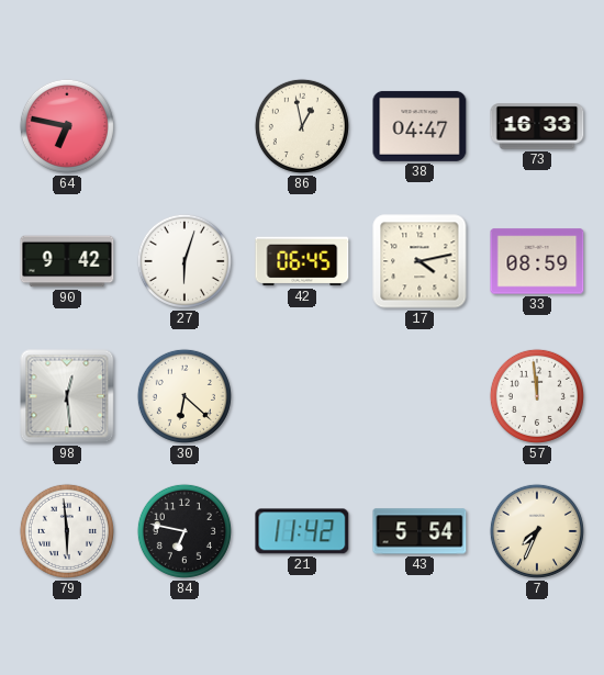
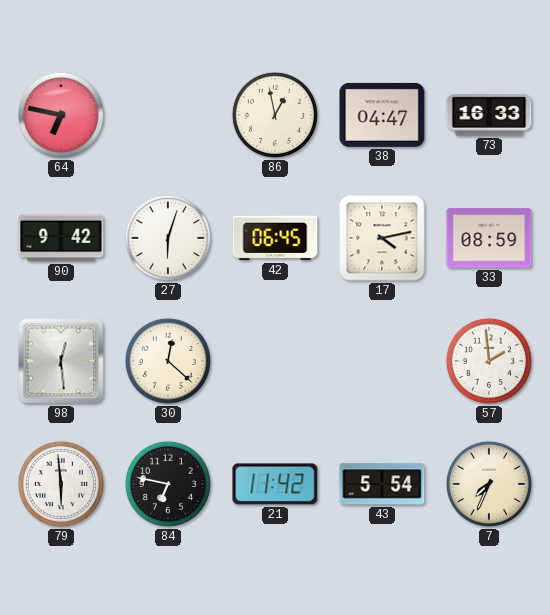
30: 6:22 -> 12:22 (168, 361)
57: 11:59 -> 1:59 (489, 361)
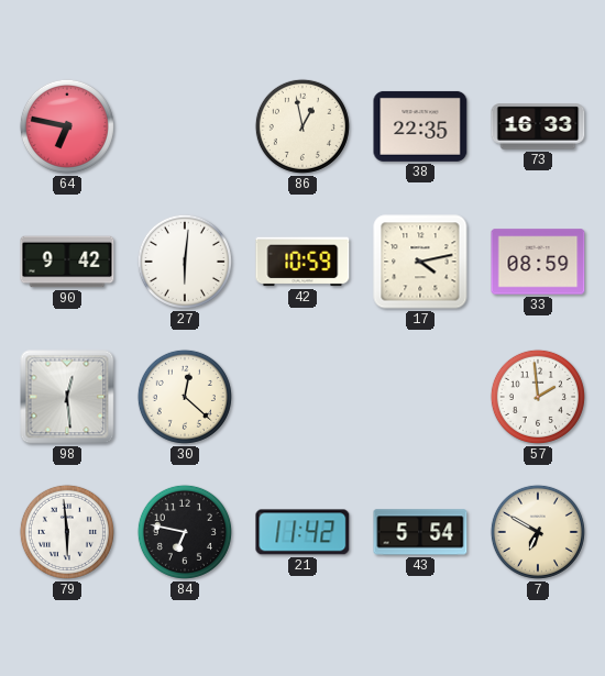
38: 04:47 -> 22:35 (420, 126)
27: 6:03 -> 6:01 (185, 262)
42: 06:45 -> 10:59 (302, 262)
7: 7:34 -> 6:50 (538, 532)
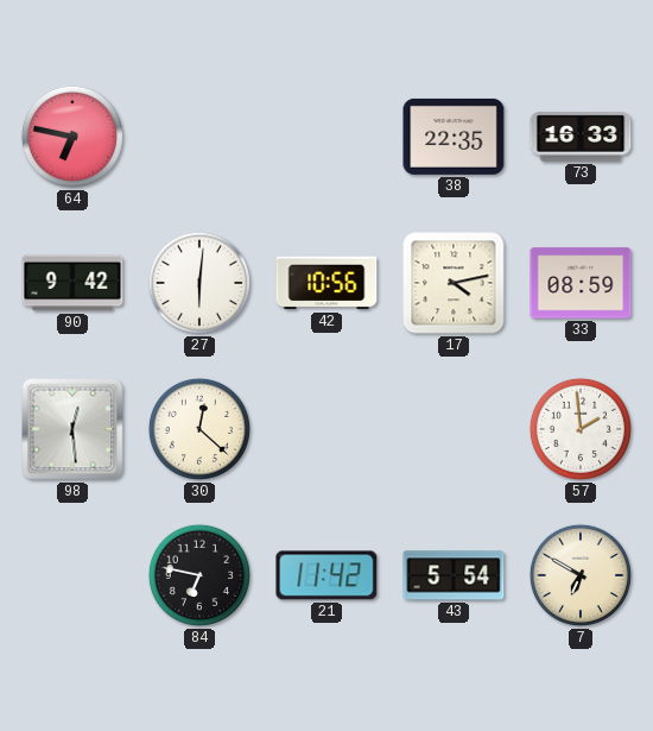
86: 12:58 -> none (302, 126)
42: 10:59 -> 10:56 (326, 283)
79: 5:59 -> none (67, 532)
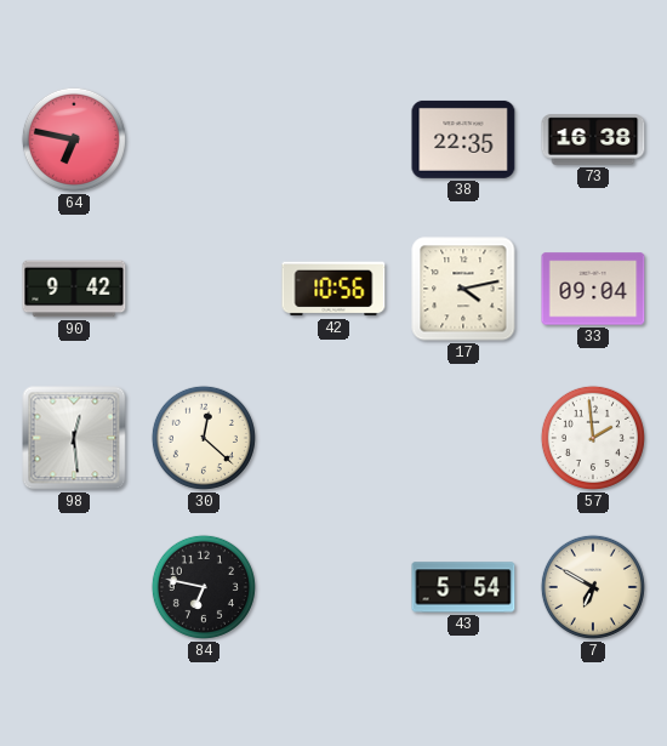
73: 16:33 -> 16:38 (593, 139)
27: 6:01 -> none (199, 283)
33: 08:59 -> 09:04 (593, 289)
21: 11:42 -> none (326, 575)
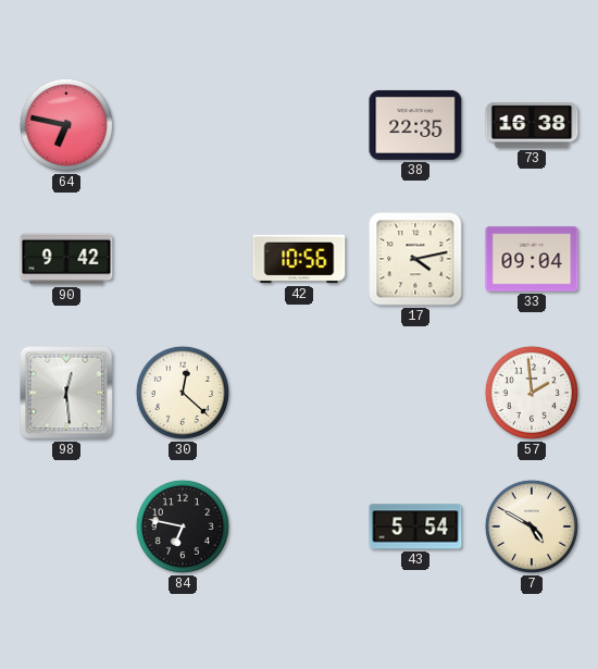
7: 6:50 -> 4:50 (532, 526)
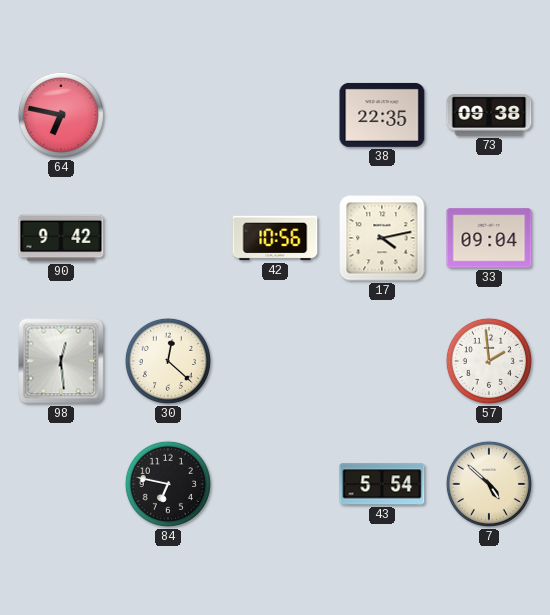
73: 16:38 -> 09:38 (489, 115)
7: 4:50 -> 4:52 (489, 484)
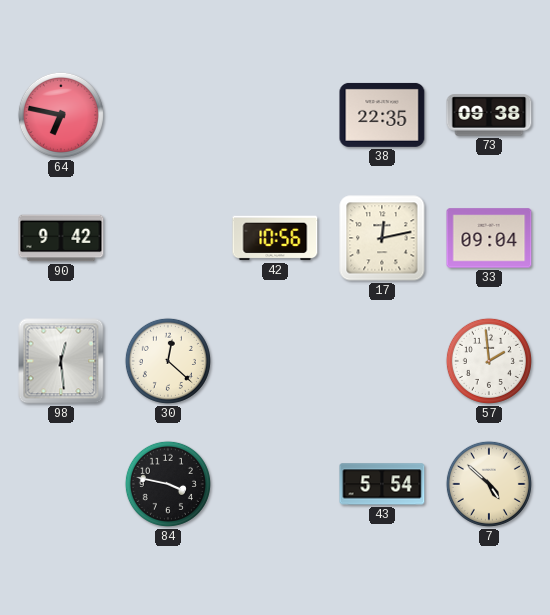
17: 4:13 -> 12:13 (382, 238)
84: 6:47 -> 3:47 (168, 484)
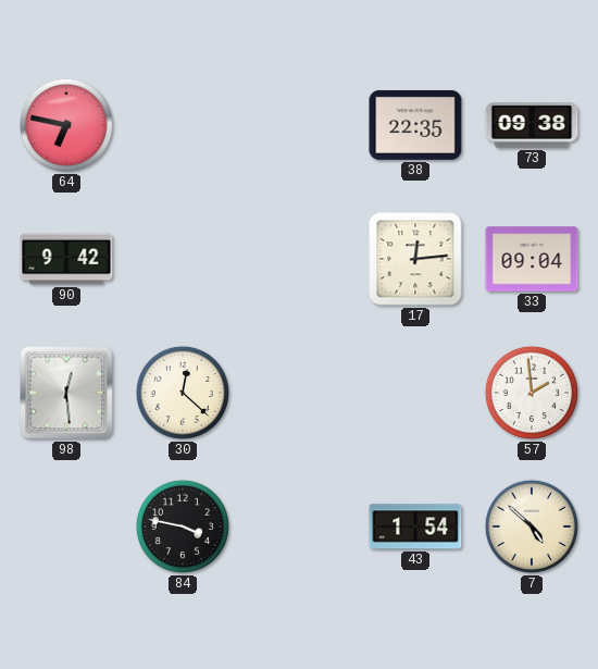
42: 10:56 -> none (275, 238)
17: 12:13 -> 12:14 (415, 259)
43: 5:54 -> 1:54 (415, 526)
